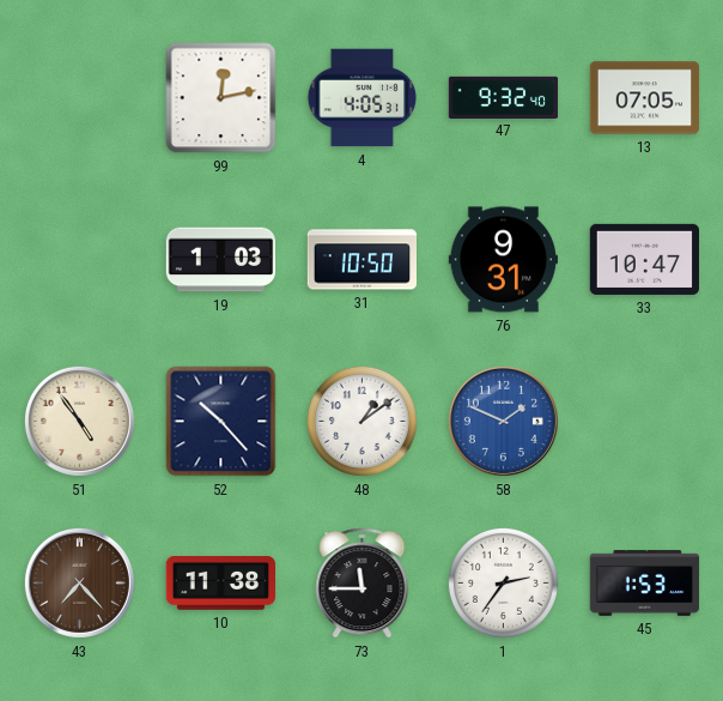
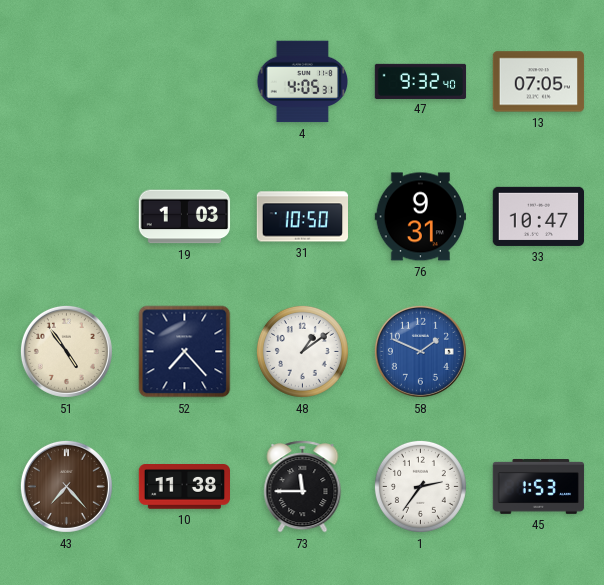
99: 12:13 -> none (221, 98)
52: 10:23 -> 7:23 (185, 352)
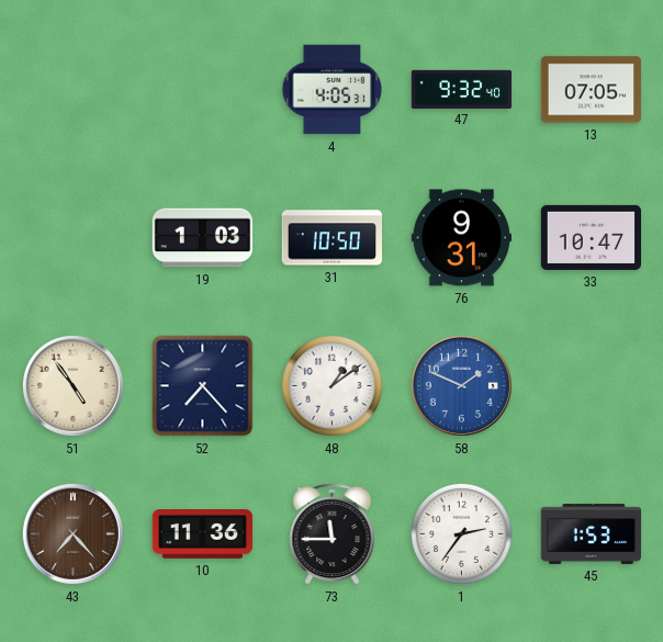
10: 11:38 -> 11:36 (202, 534)
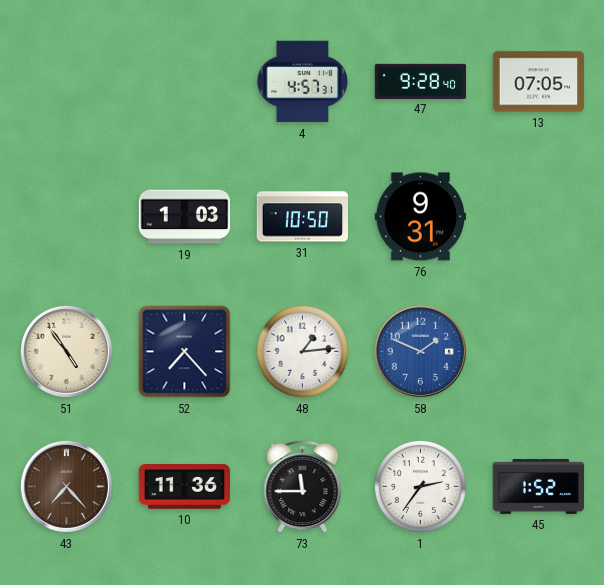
4: 4:05 -> 4:57 (303, 82)
47: 9:32 -> 9:28 (421, 81)
33: 10:47 -> none (592, 237)
48: 1:09 -> 1:14 (302, 351)
45: 1:53 -> 1:52 (539, 487)
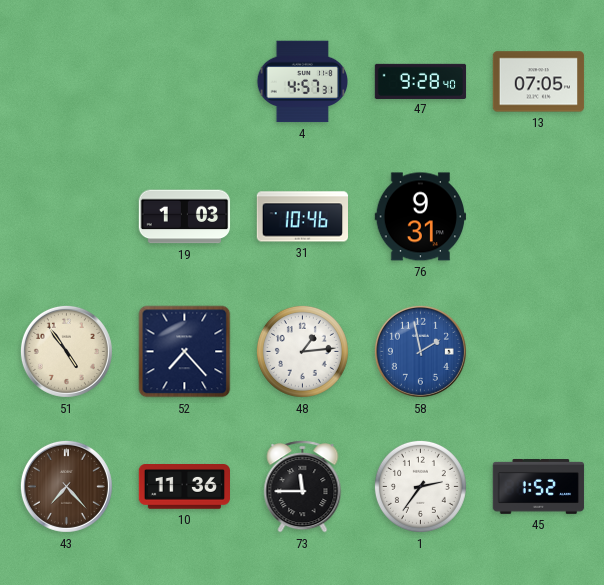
31: 10:50 -> 10:46 (302, 217)
58: 1:49 -> 1:58 (420, 351)
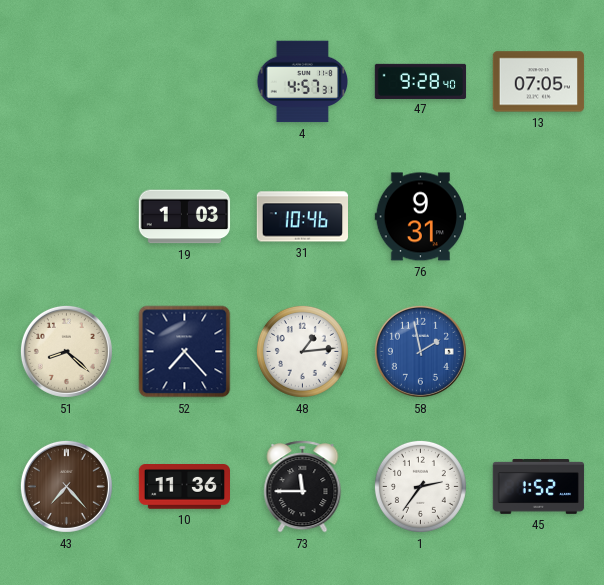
51: 4:54 -> 8:22 (66, 351)
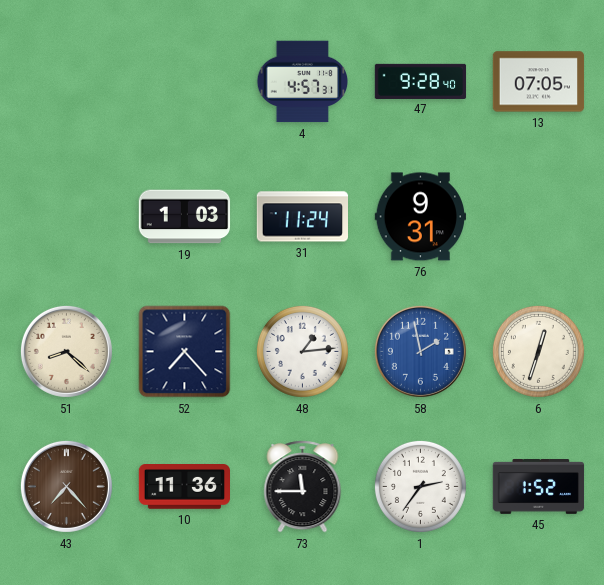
31: 10:46 -> 11:24 (302, 217)
6: none -> 12:33 (538, 351)
